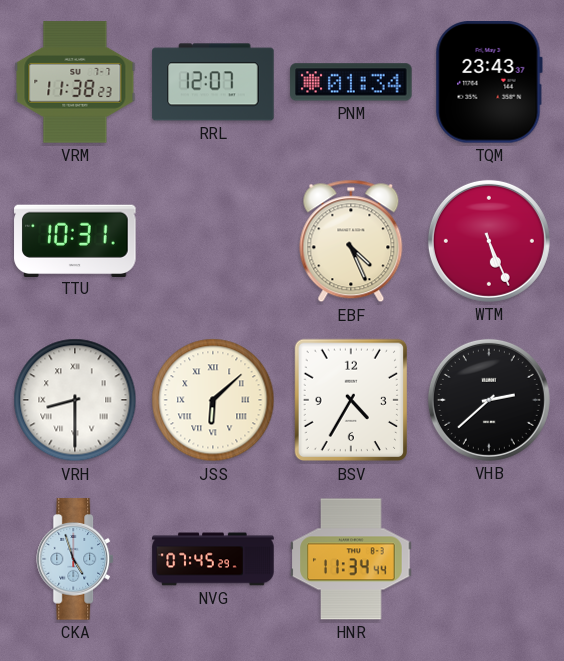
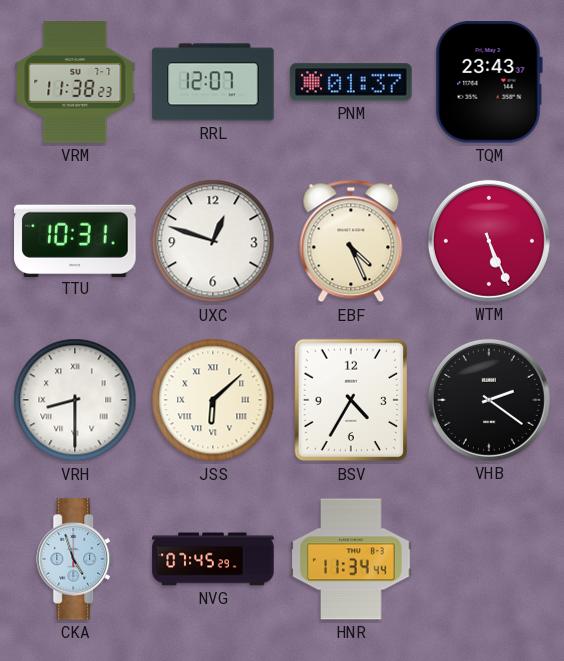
PNM: 01:34 -> 01:37 (351, 82)
UXC: none -> 12:48 (213, 241)
VHB: 2:38 -> 2:21 (489, 400)
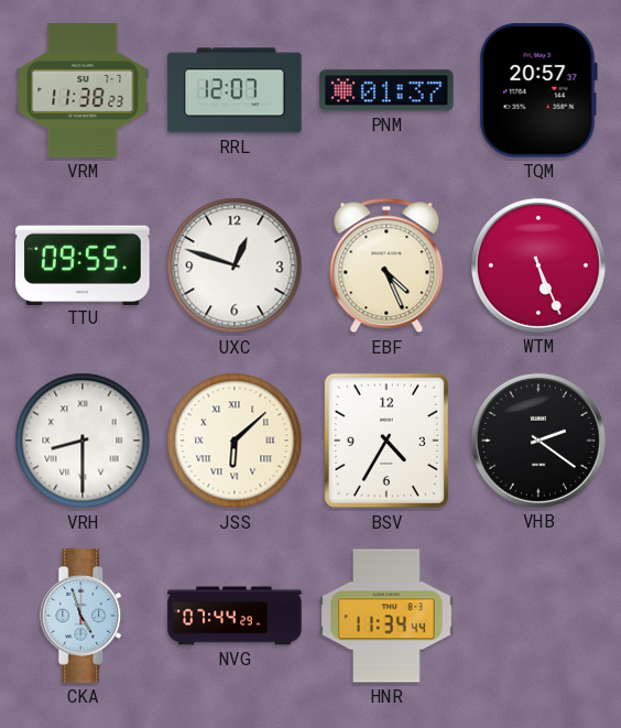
TQM: 23:43 -> 20:57 (538, 91)
TTU: 10:31 -> 09:55 (83, 264)
NVG: 07:45 -> 07:44 (235, 616)
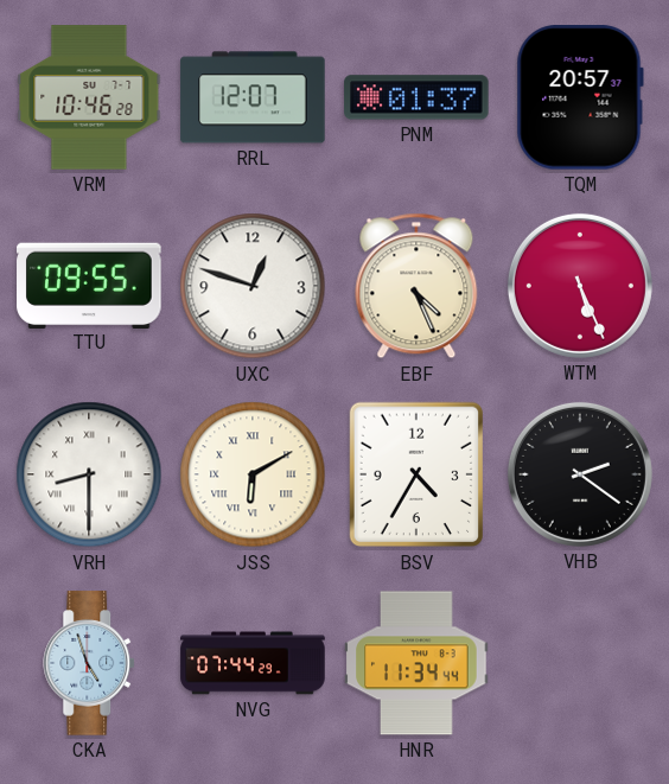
VRM: 11:38 -> 10:46 (89, 97)
JSS: 6:08 -> 6:10 (253, 474)
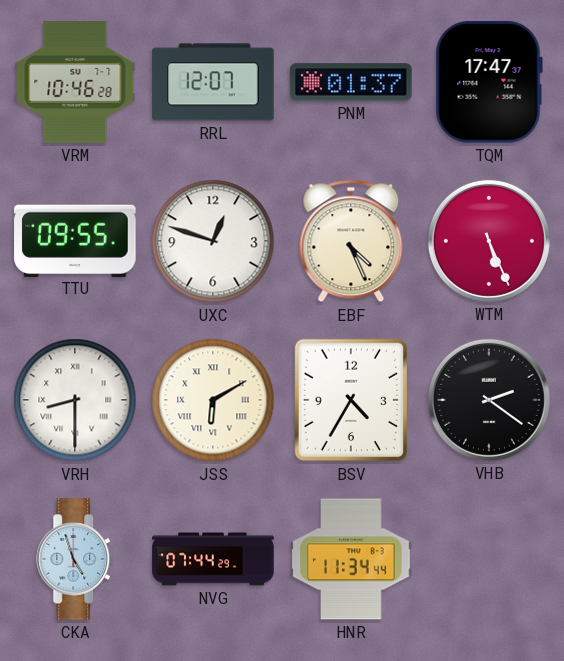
TQM: 20:57 -> 17:47 (489, 83)
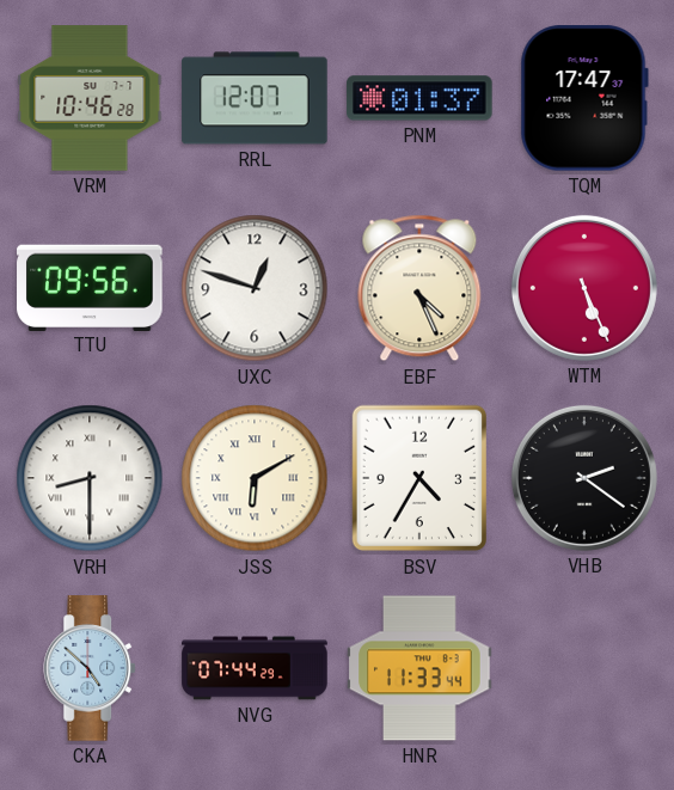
TTU: 09:55 -> 09:56 (90, 287)
CKA: 4:57 -> 4:52 (91, 668)
HNR: 11:34 -> 11:33 (419, 668)
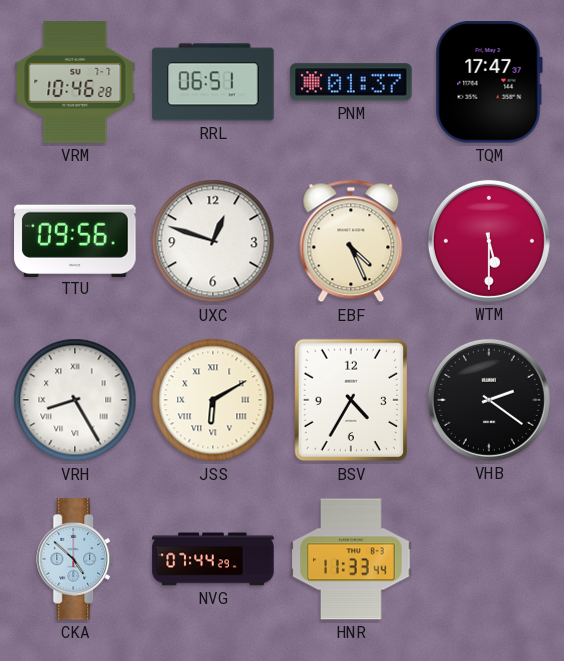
RRL: 12:07 -> 06:51 (213, 82)
WTM: 5:26 -> 5:30 (489, 241)
VRH: 8:30 -> 8:25 (75, 400)
